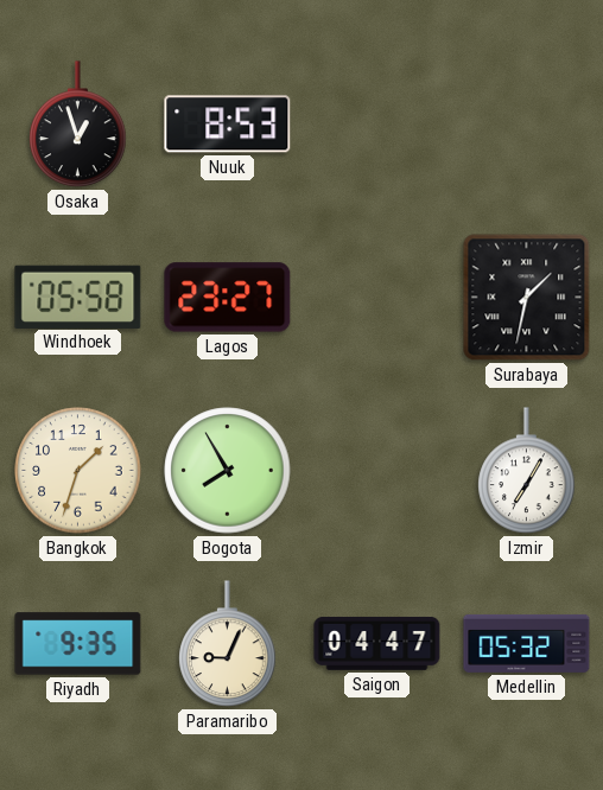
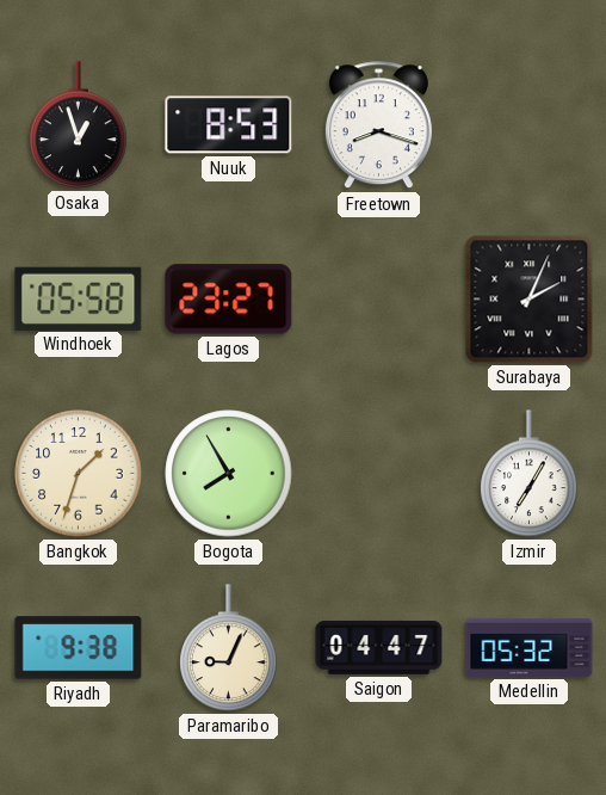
Freetown: none -> 8:18 (378, 125)
Surabaya: 1:32 -> 2:04 (530, 300)
Riyadh: 9:35 -> 9:38 (79, 648)
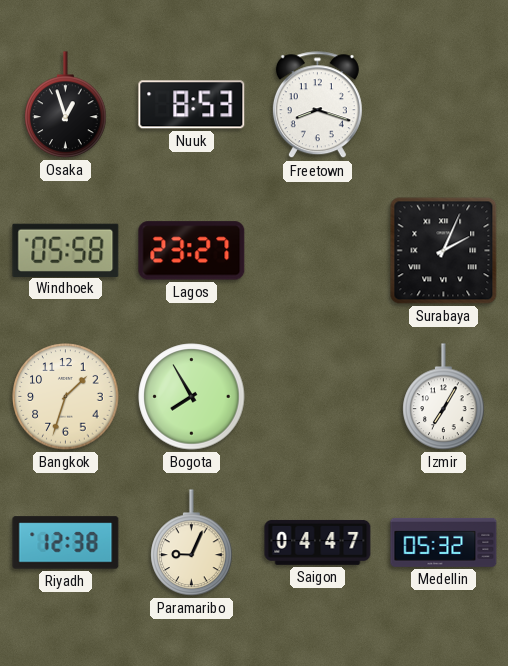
Riyadh: 9:38 -> 12:38 (66, 543)
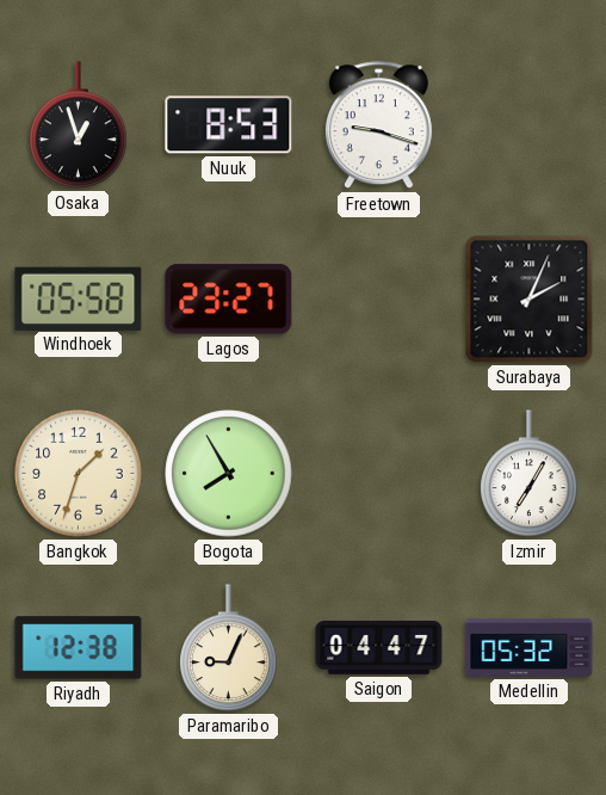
Freetown: 8:18 -> 9:18 (378, 125)
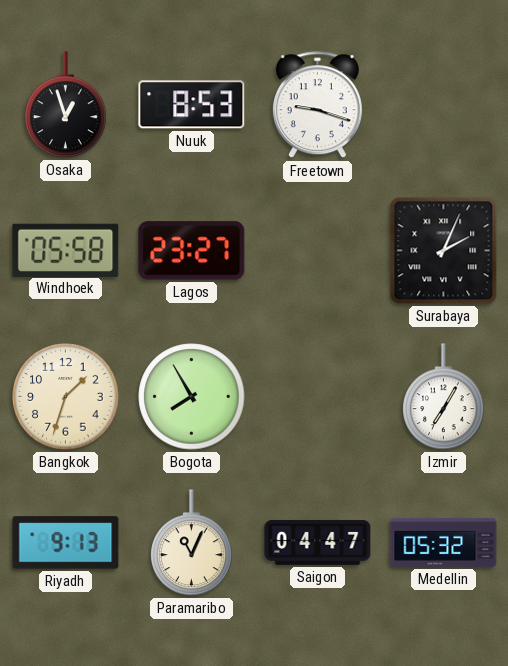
Riyadh: 12:38 -> 9:13 (66, 543)
Paramaribo: 9:04 -> 11:04 (192, 543)
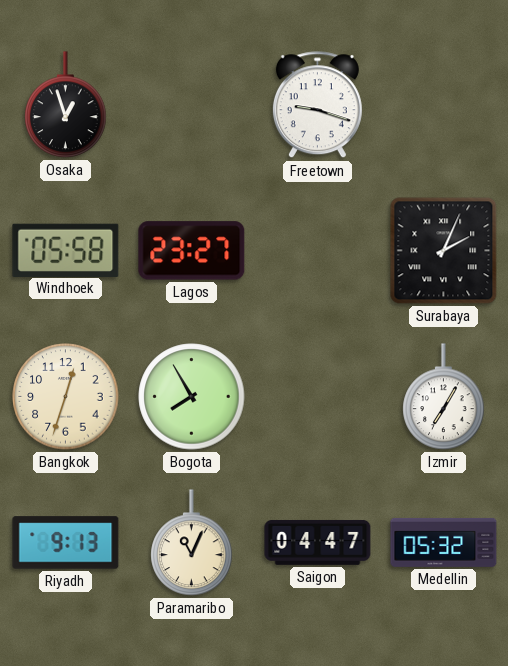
Nuuk: 8:53 -> none (192, 105)
Bangkok: 1:33 -> 12:33 (66, 397)
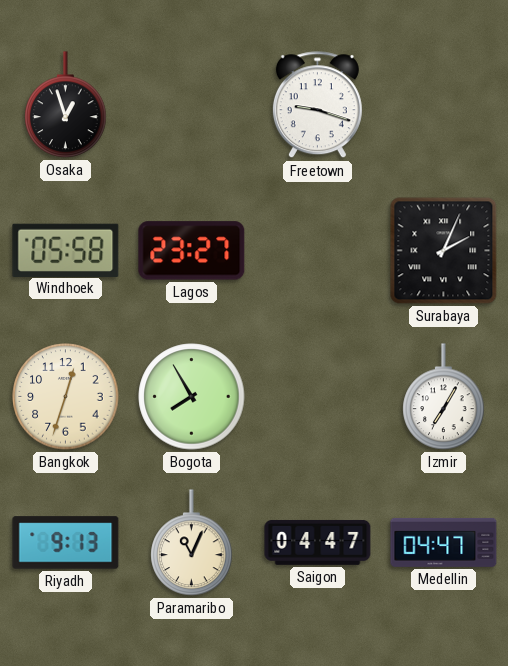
Medellin: 05:32 -> 04:47 (444, 542)
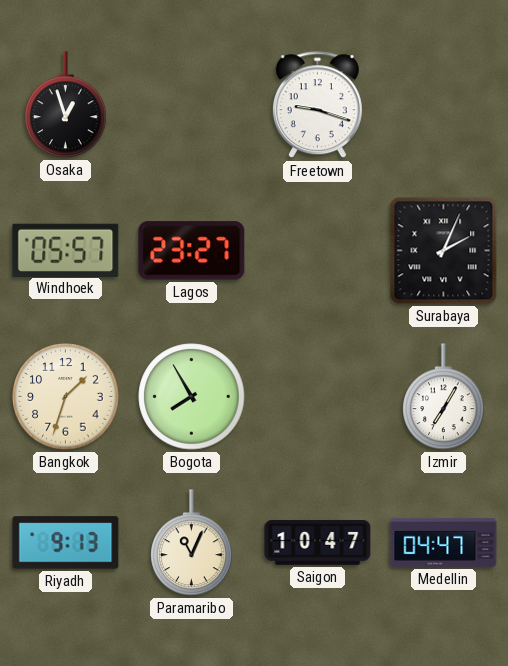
Windhoek: 05:58 -> 05:57 (66, 250)
Bangkok: 12:33 -> 1:33 (66, 397)
Saigon: 04:47 -> 10:47 (318, 542)
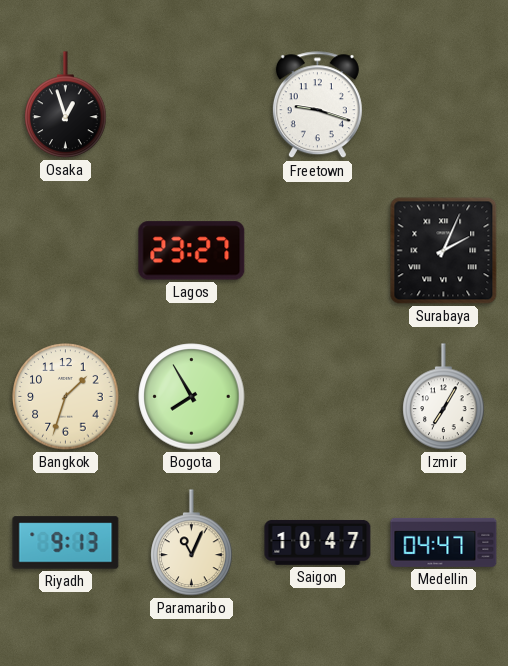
Windhoek: 05:57 -> none (66, 250)
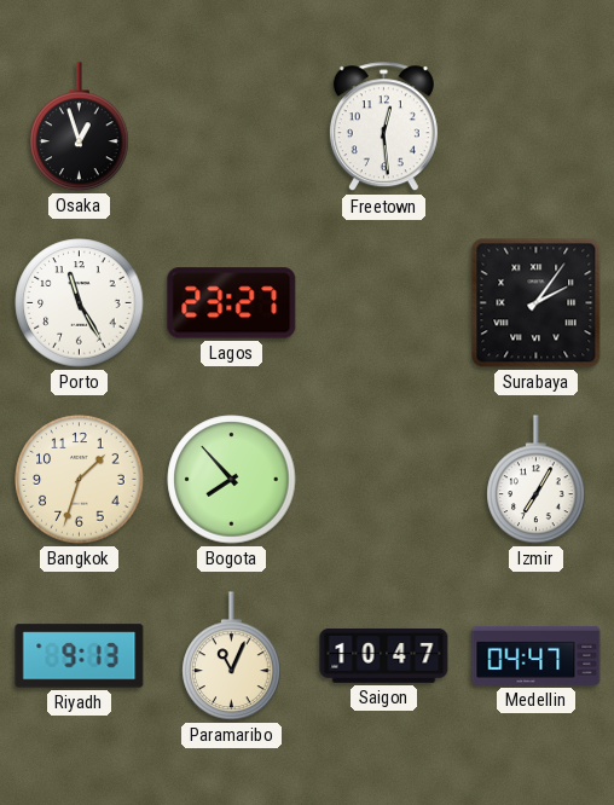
Freetown: 9:18 -> 12:29 (383, 127)
Porto: none -> 11:25 (80, 303)
Surabaya: 2:04 -> 2:06 (537, 303)
Bogota: 7:55 -> 7:53 (232, 480)
